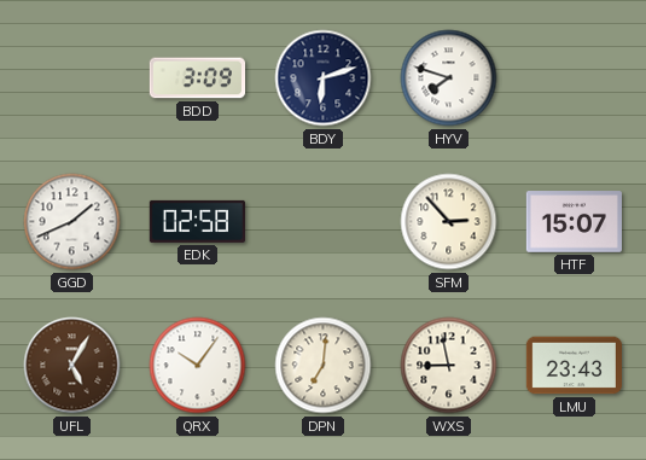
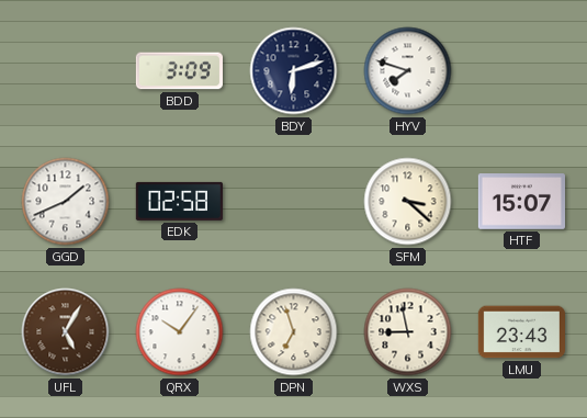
SFM: 2:53 -> 3:22 (408, 202)
DPN: 7:01 -> 6:57 (294, 332)
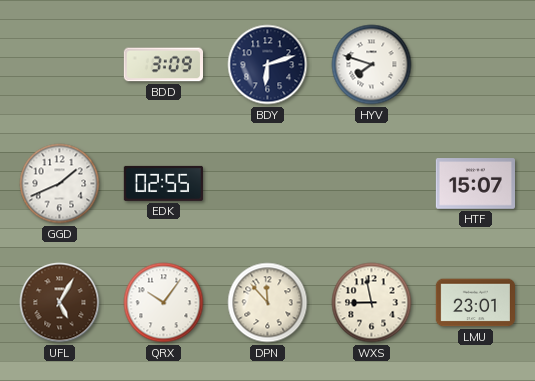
EDK: 02:58 -> 02:55 (163, 183)
SFM: 3:22 -> none (408, 202)
DPN: 6:57 -> 11:53 (268, 303)
LMU: 23:43 -> 23:01 (475, 303)
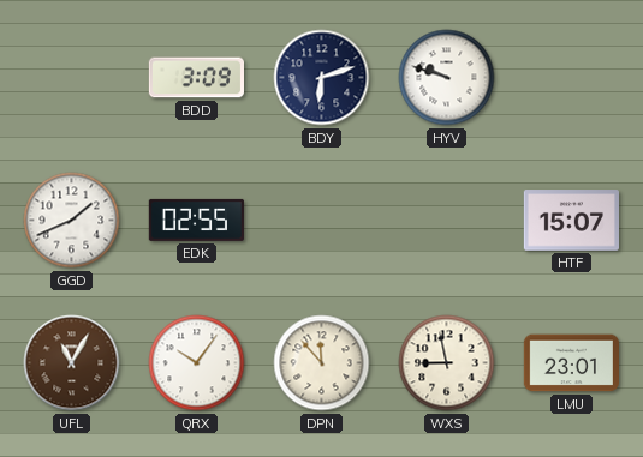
HYV: 7:48 -> 9:48 (447, 78)
UFL: 5:05 -> 11:05 (72, 363)
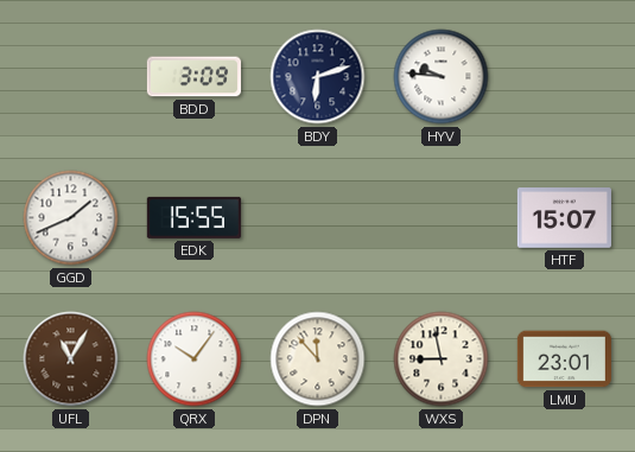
HYV: 9:48 -> 9:46 (442, 77)
EDK: 02:55 -> 15:55 (193, 217)
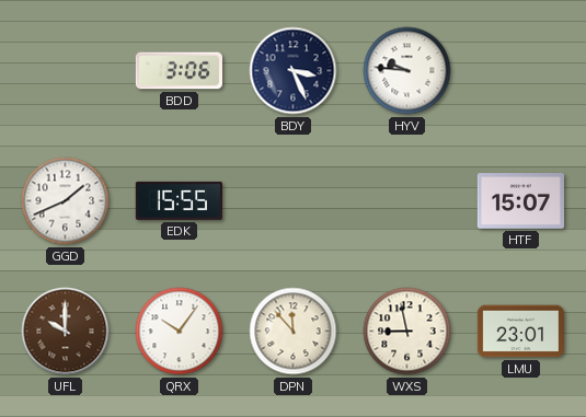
BDD: 3:09 -> 3:06 (179, 71)
BDY: 6:12 -> 3:26 (294, 71)
UFL: 11:05 -> 10:00 (66, 332)
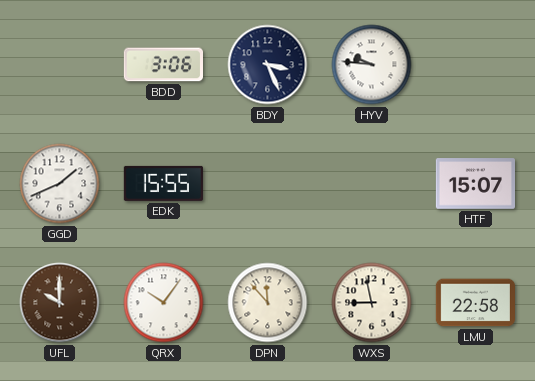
LMU: 23:01 -> 22:58 (475, 303)
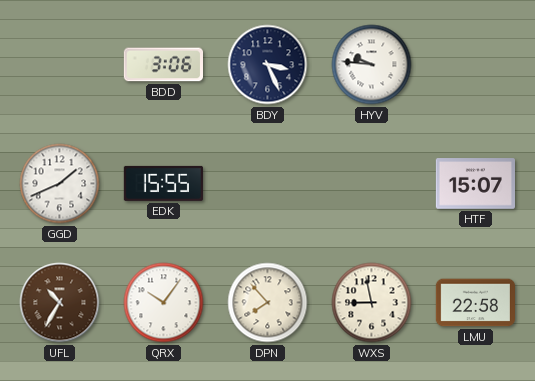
UFL: 10:00 -> 10:35 (60, 303)
DPN: 11:53 -> 7:53 (268, 303)
